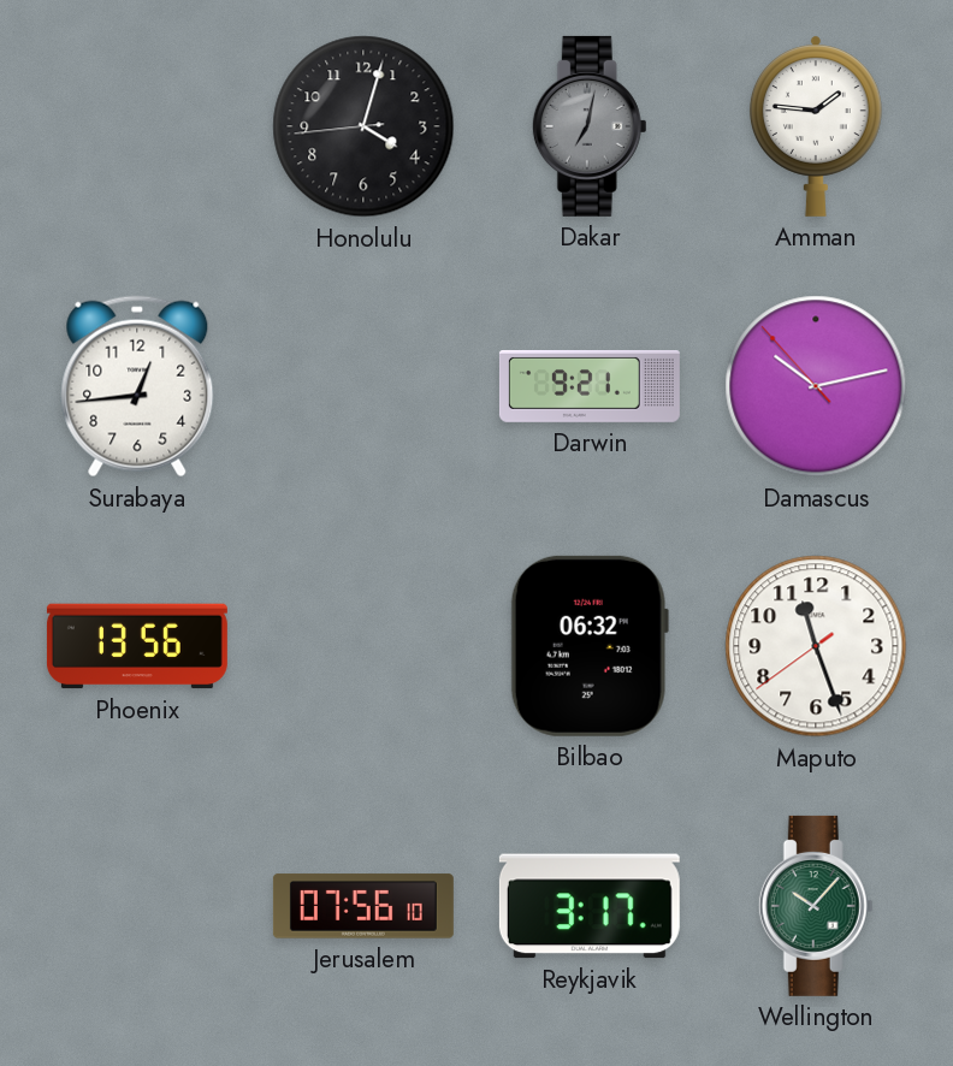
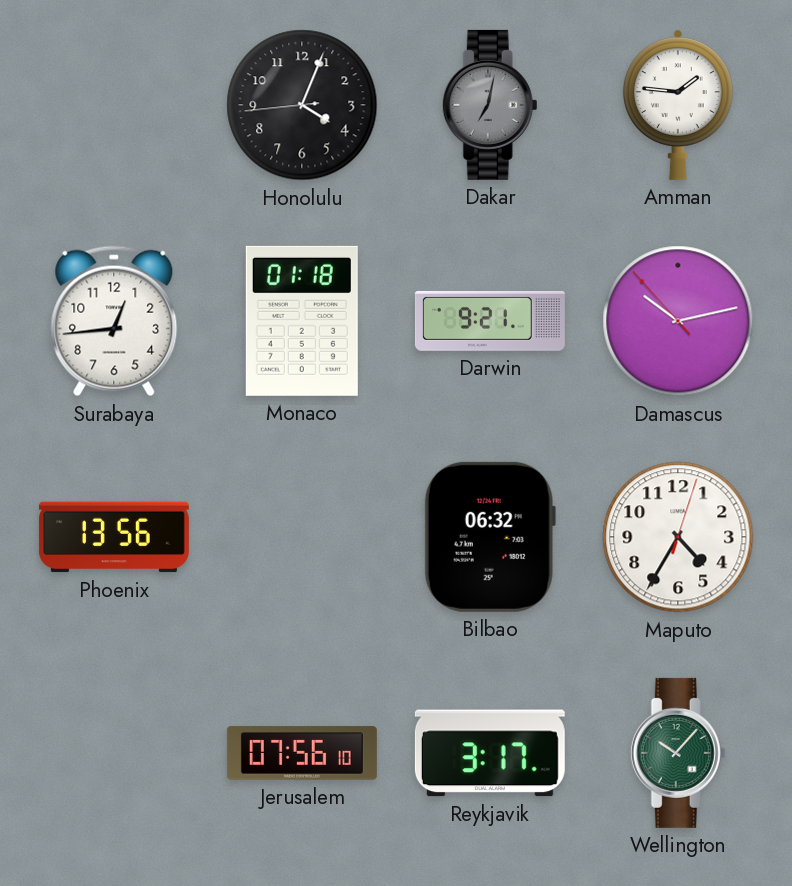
Honolulu: 4:02 -> 4:03 (302, 105)
Monaco: none -> 01:18 (302, 321)
Maputo: 11:26 -> 4:35 (678, 537)
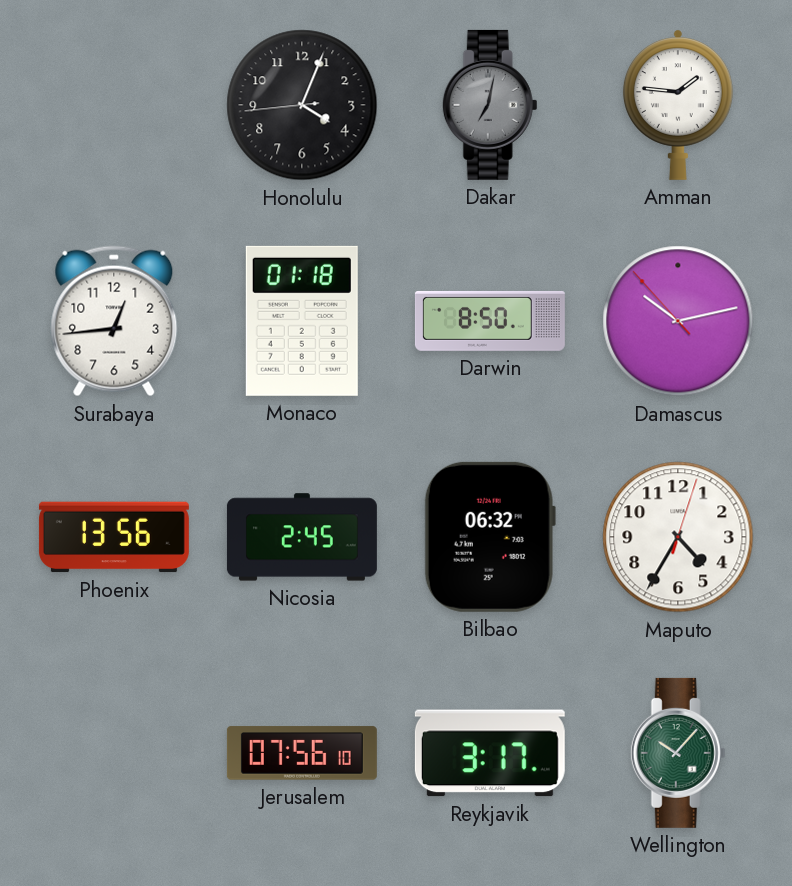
Darwin: 9:21 -> 8:50 (490, 321)
Nicosia: none -> 2:45 (302, 537)
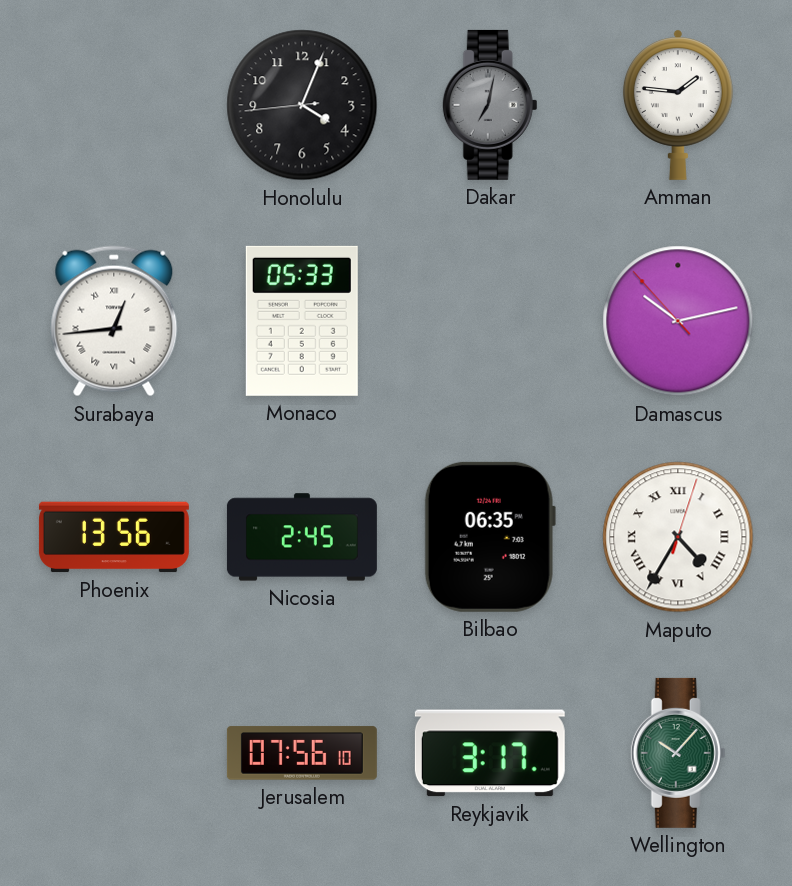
Surabaya numerals: Arabic -> Roman (114, 321)
Monaco: 01:18 -> 05:33 (302, 321)
Darwin: 8:50 -> none (490, 321)
Bilbao: 06:32 -> 06:35 (490, 537)
Maputo numerals: Arabic -> Roman (678, 537)
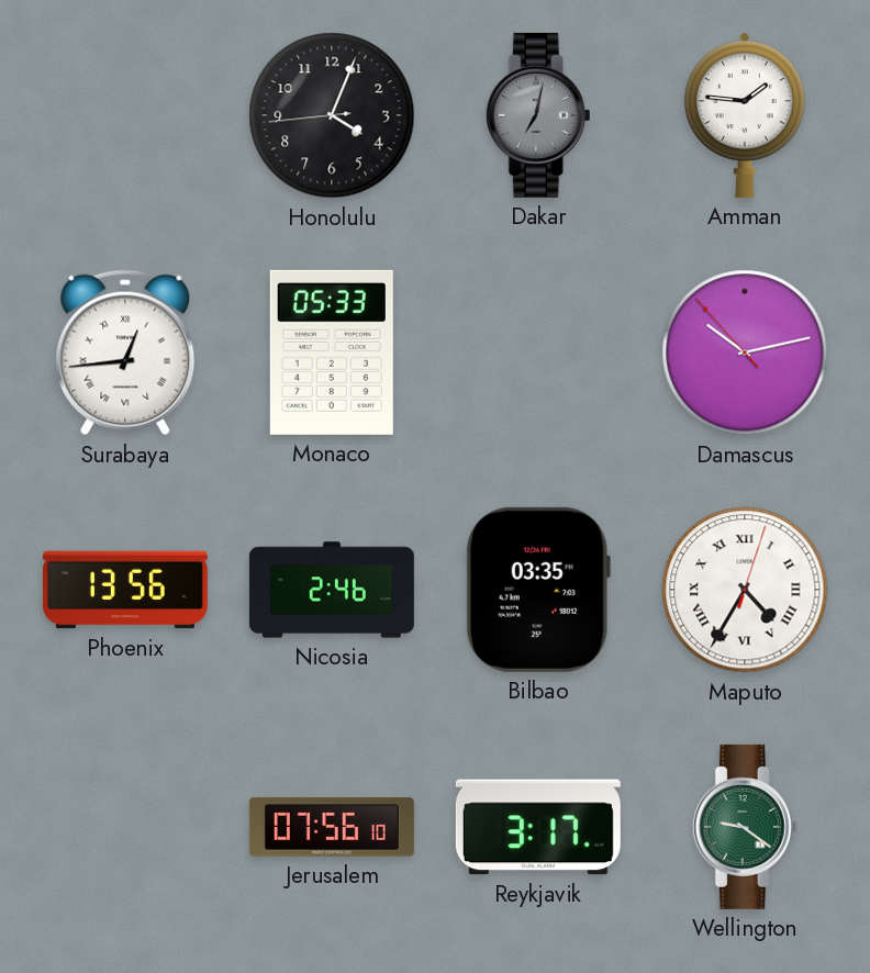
Nicosia: 2:45 -> 2:46 (332, 590)
Bilbao: 06:35 -> 03:35 (538, 590)
Wellington: 10:07 -> 9:21 (745, 827)
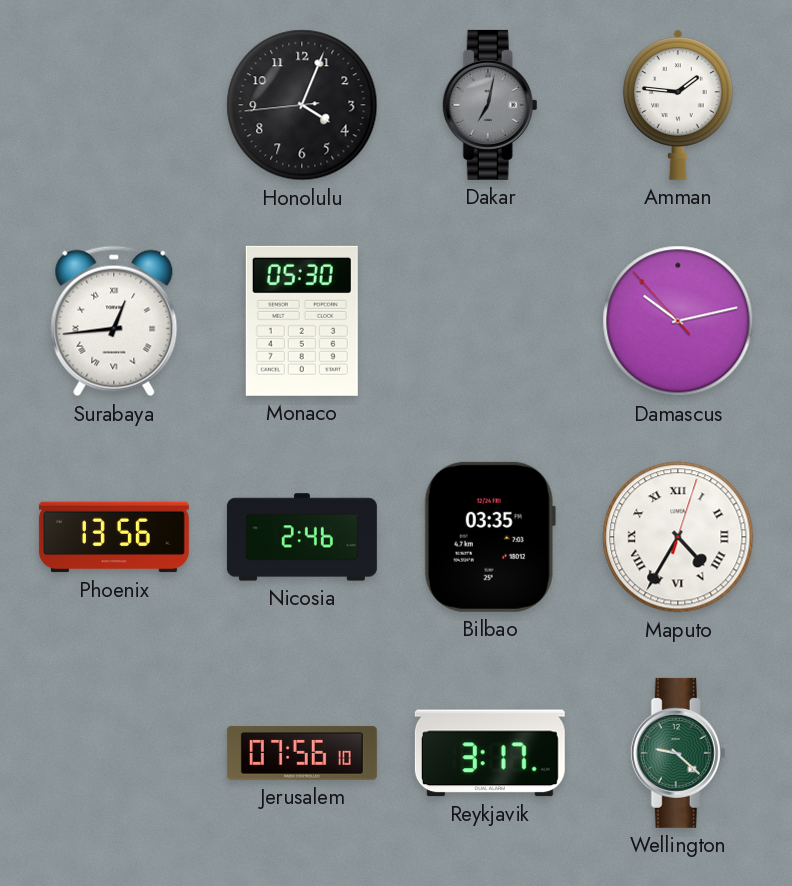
Monaco: 05:33 -> 05:30 (302, 321)
Wellington: 9:21 -> 9:22 (678, 753)
